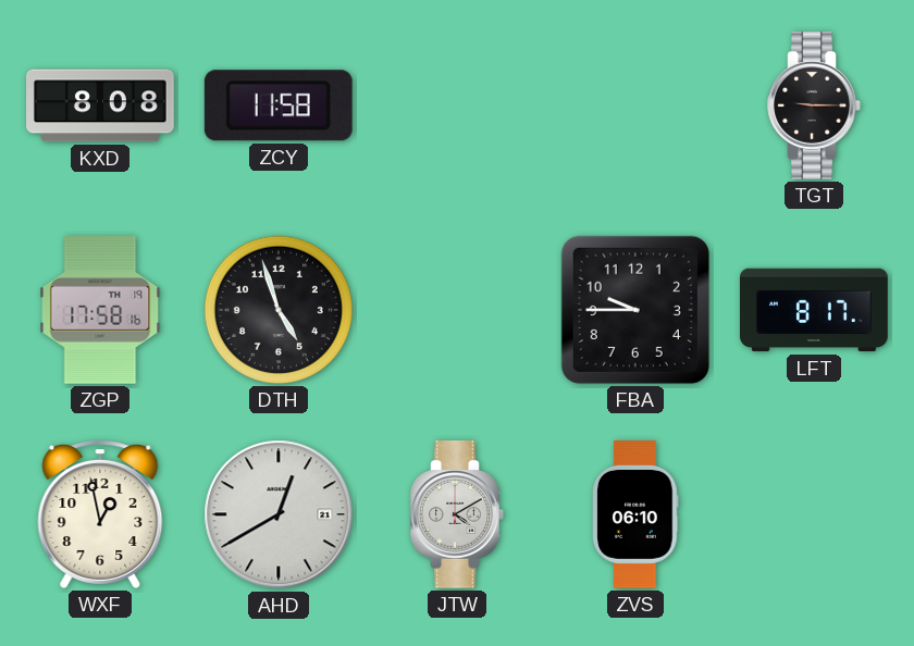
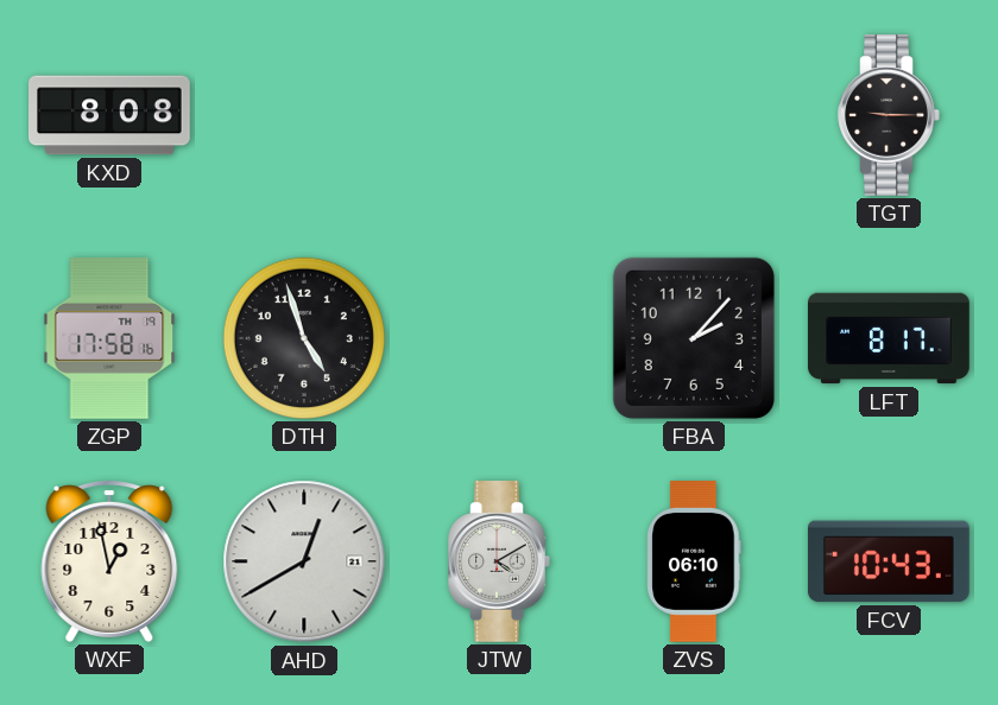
ZCY: 11:58 -> none (279, 105)
FBA: 9:45 -> 2:07 (694, 338)
FCV: none -> 10:43 (889, 561)
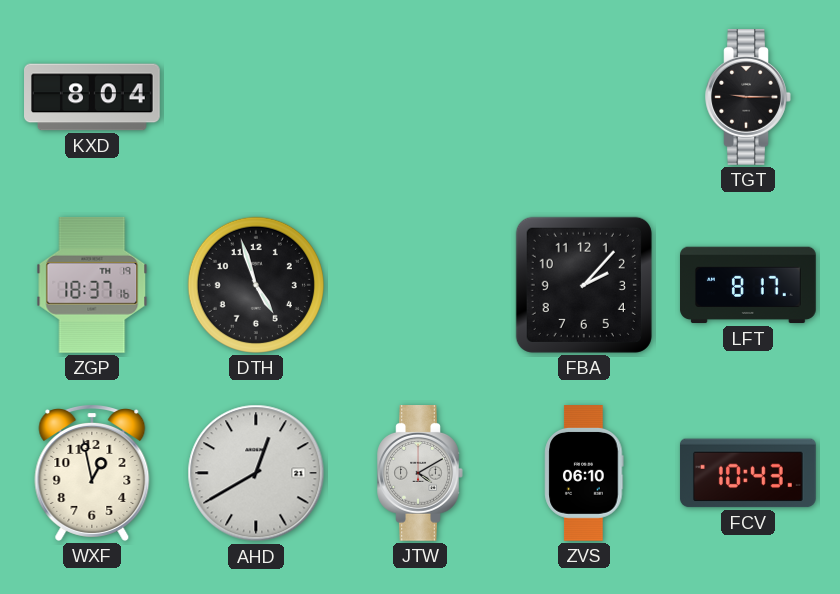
KXD: 8:08 -> 8:04 (93, 97)
ZGP: 17:58 -> 18:37 (92, 285)
